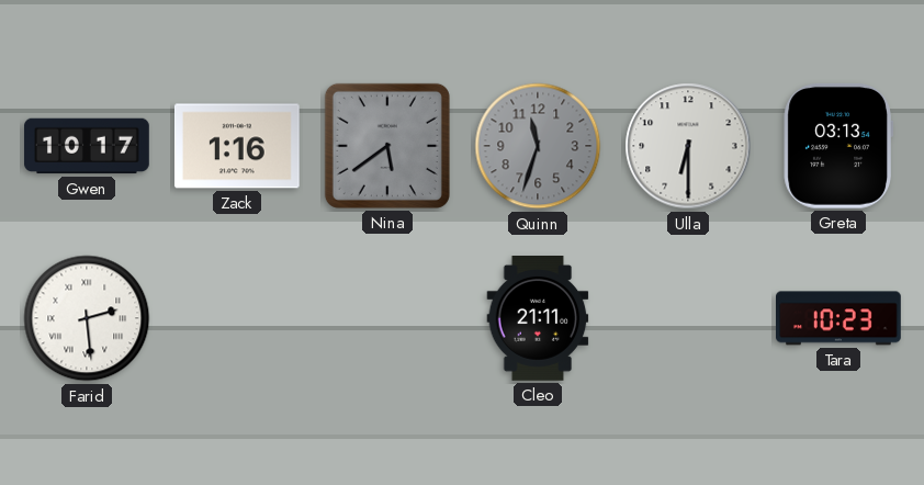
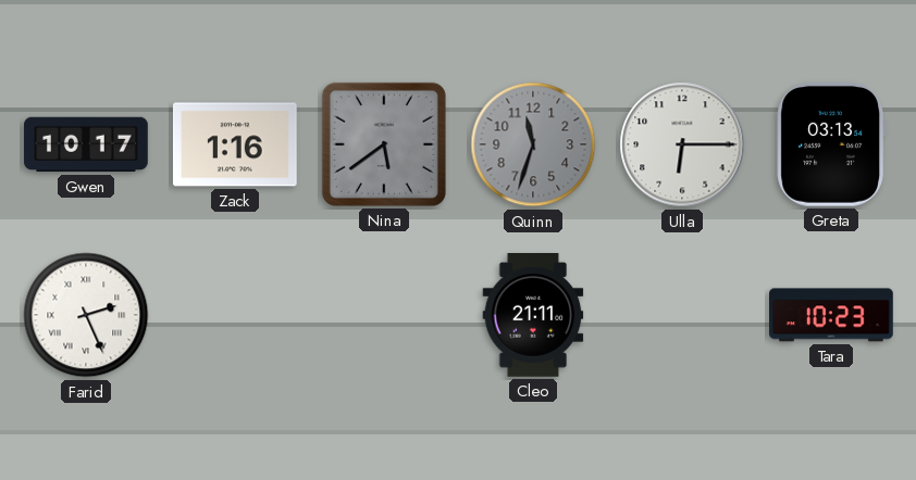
Ulla: 6:30 -> 6:15 (682, 144)
Farid: 2:29 -> 2:26 (86, 315)
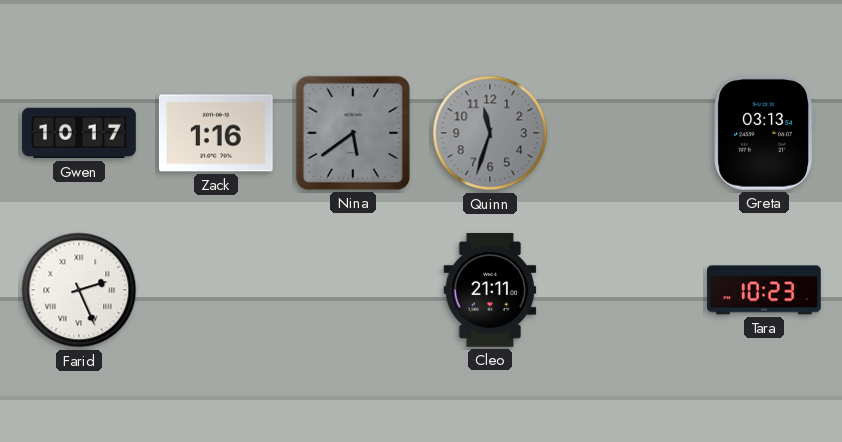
Ulla: 6:15 -> none (682, 144)
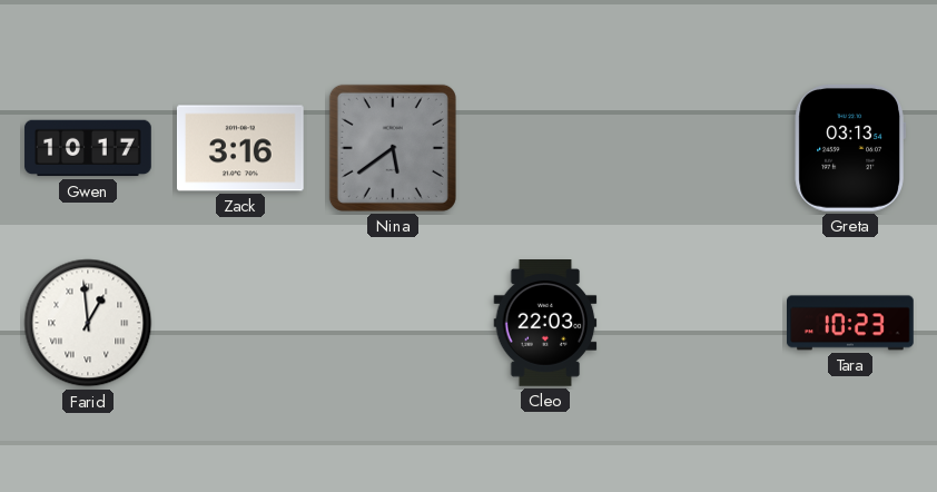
Zack: 1:16 -> 3:16 (240, 148)
Quinn: 11:33 -> none (490, 133)
Farid: 2:26 -> 12:59 (88, 323)
Cleo: 21:11 -> 22:03 (545, 324)
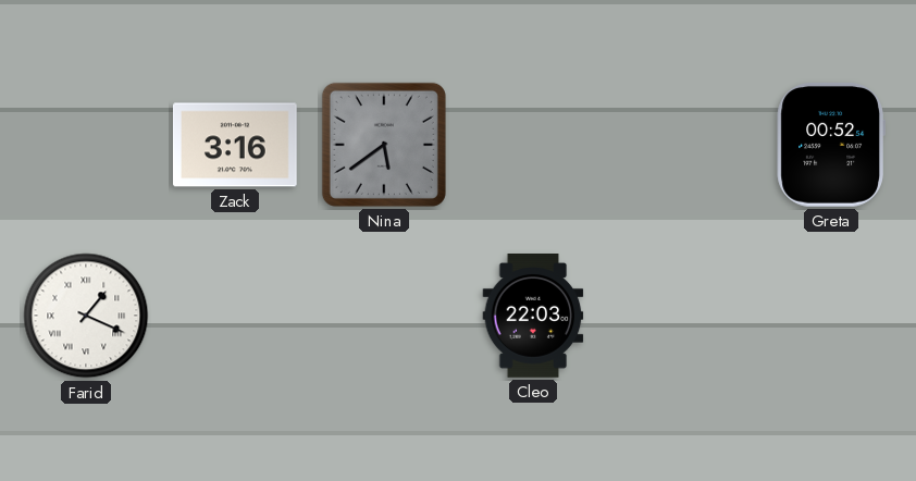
Gwen: 10:17 -> none (88, 148)
Greta: 03:13 -> 00:52 (831, 145)
Farid: 12:59 -> 1:19 (86, 316)
Tara: 10:23 -> none (851, 323)
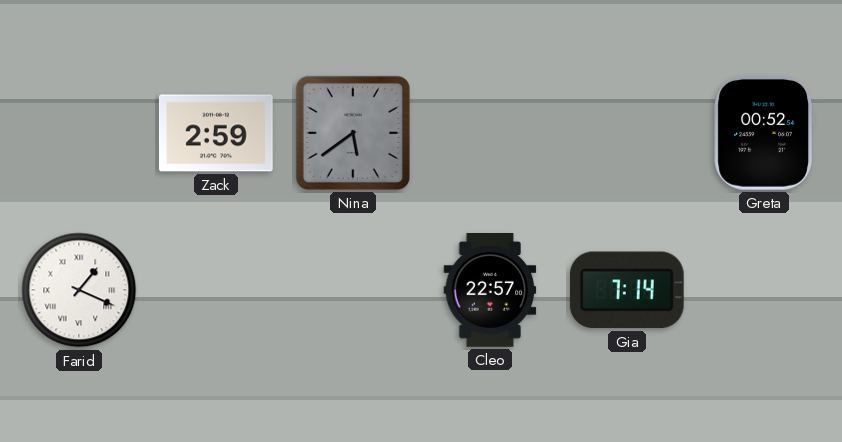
Zack: 3:16 -> 2:59 (216, 133)
Cleo: 22:03 -> 22:57 (490, 291)
Gia: none -> 7:14 (627, 290)
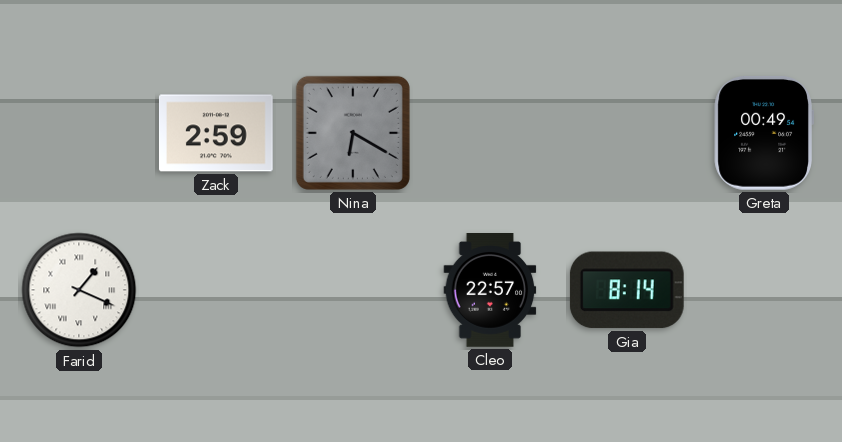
Nina: 5:39 -> 6:20 (353, 133)
Greta: 00:52 -> 00:49 (764, 133)
Gia: 7:14 -> 8:14 (627, 290)
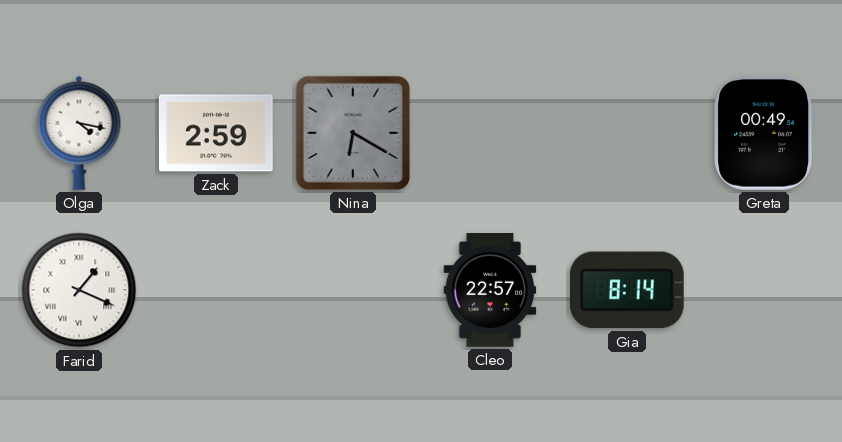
Olga: none -> 4:17 (79, 133)
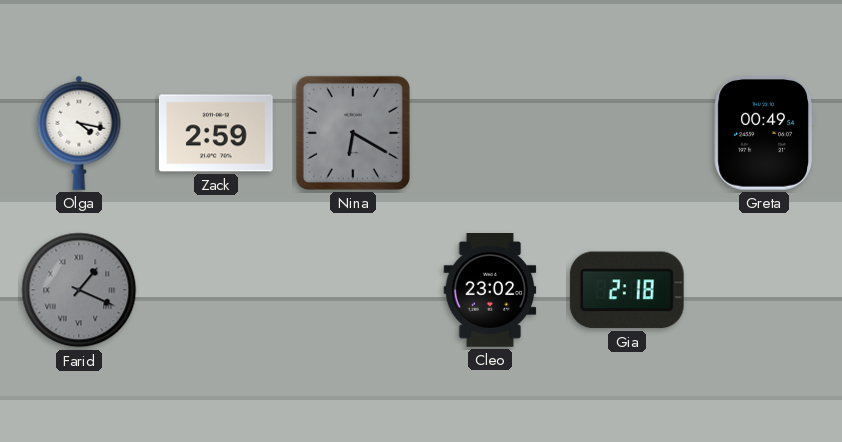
Farid dial: white -> grey (79, 290)
Cleo: 22:57 -> 23:02 (490, 291)
Gia: 8:14 -> 2:18 (627, 290)
